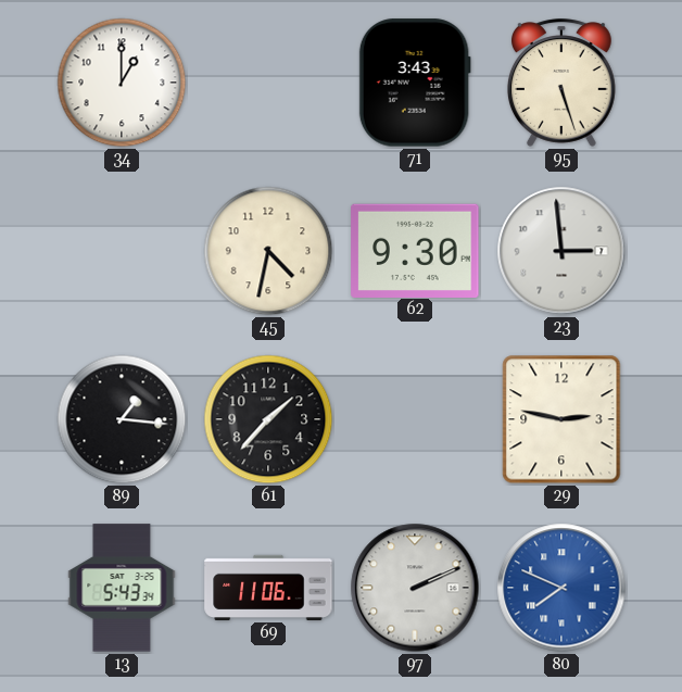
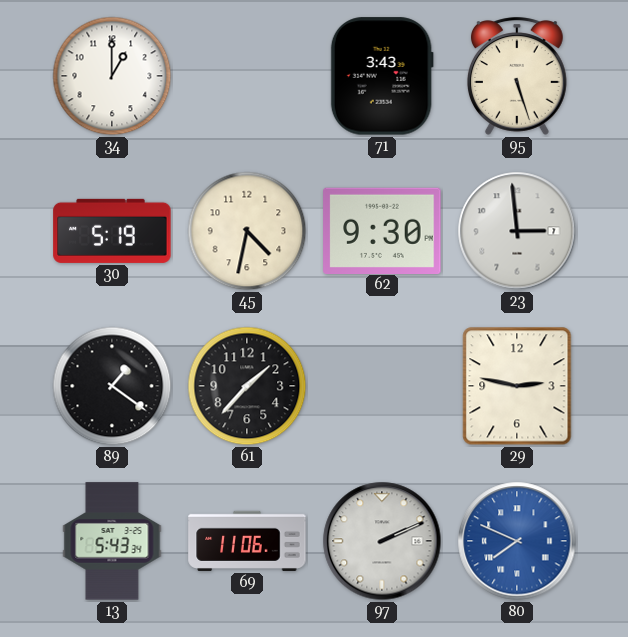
30: none -> 5:19 (112, 231)
89: 1:16 -> 1:21 (112, 386)
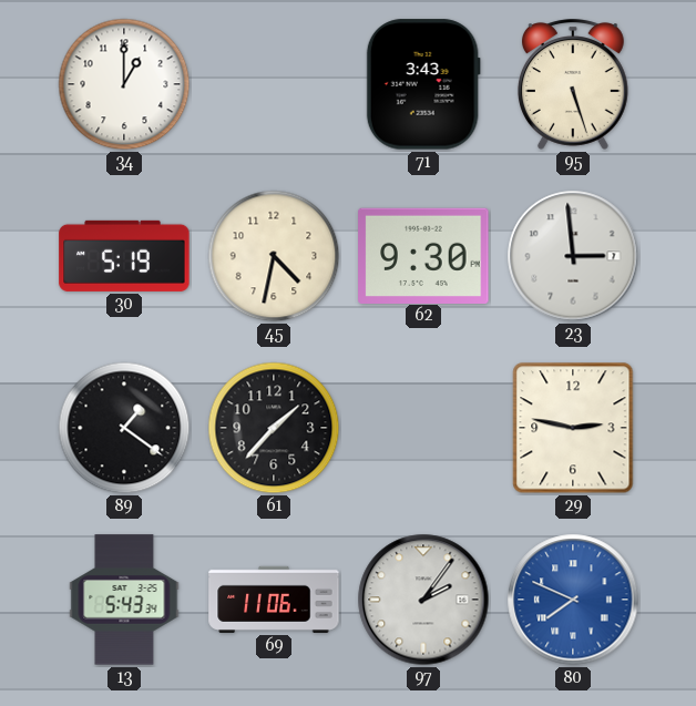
97: 2:11 -> 2:06 (423, 600)
